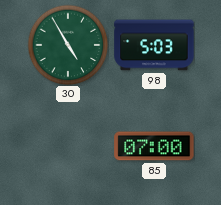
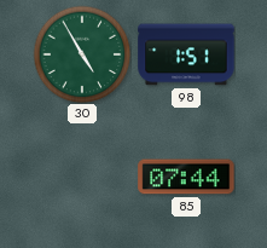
98: 5:03 -> 1:51 (186, 54)
85: 07:00 -> 07:44 (186, 177)
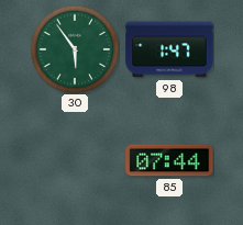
30: 4:55 -> 5:54 (75, 49)
98: 1:51 -> 1:47 (169, 49)
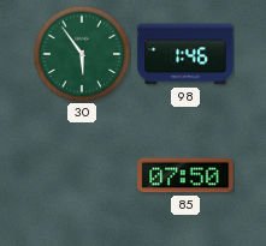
98: 1:47 -> 1:46 (185, 54)
85: 07:44 -> 07:50 (185, 175)
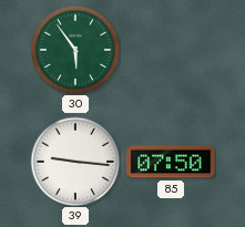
98: 1:46 -> none (185, 54)
39: none -> 9:16 (75, 162)
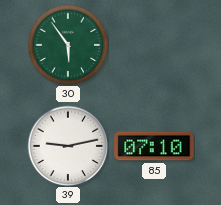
39: 9:16 -> 9:13 (68, 146)
85: 07:50 -> 07:10 (154, 146)
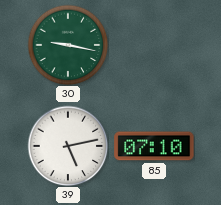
30: 5:54 -> 9:17 (68, 45)
39: 9:13 -> 5:13 (68, 146)
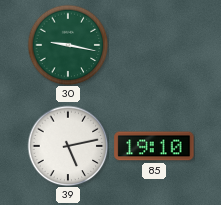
85: 07:10 -> 19:10 (154, 146)
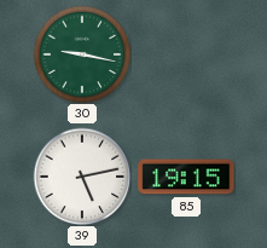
85: 19:10 -> 19:15 (186, 177)
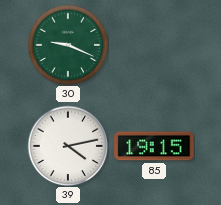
30: 9:17 -> 9:19 (68, 45)
39: 5:13 -> 4:13 (68, 146)
